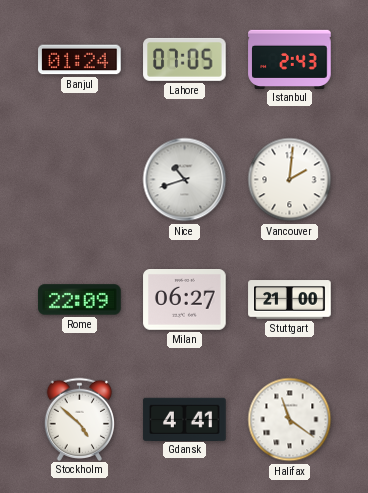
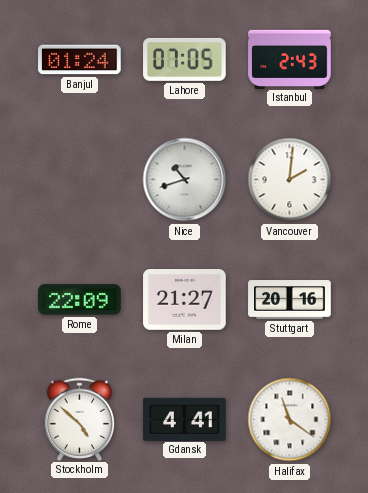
Milan: 06:27 -> 21:27 (185, 300)
Stuttgart: 21:00 -> 20:16 (290, 300)
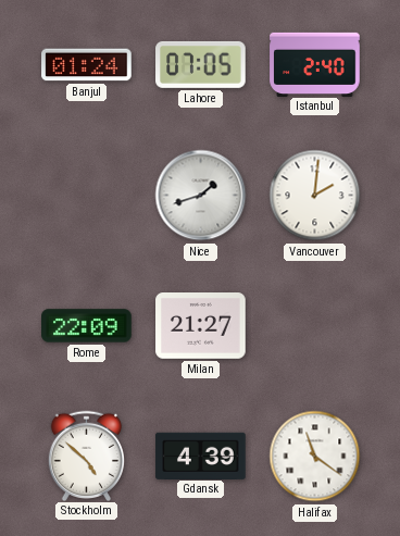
Istanbul: 2:43 -> 2:40 (315, 64)
Nice: 10:42 -> 1:42 (201, 196)
Stuttgart: 20:16 -> none (290, 300)
Gdansk: 4:41 -> 4:39 (201, 456)
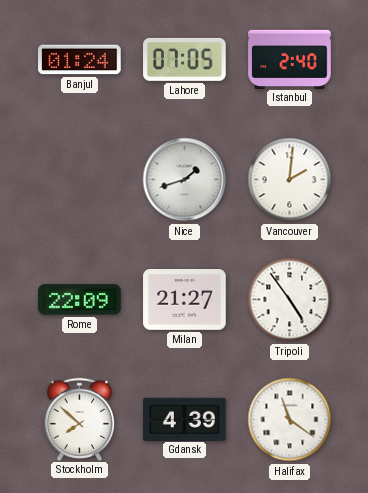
Tripoli: none -> 4:54 (290, 300)
Stockholm: 4:52 -> 7:52 (80, 419)
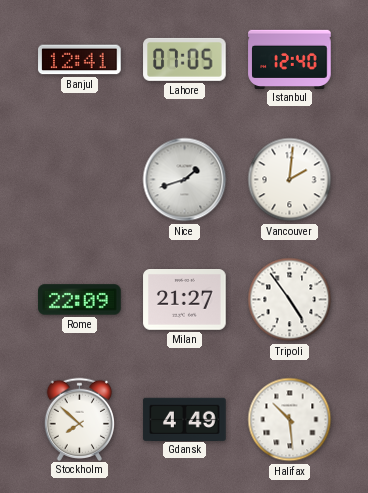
Banjul: 01:24 -> 12:41 (80, 60)
Istanbul: 2:40 -> 12:40 (290, 59)
Gdansk: 4:39 -> 4:49 (185, 419)
Halifax: 11:21 -> 10:29 (290, 420)
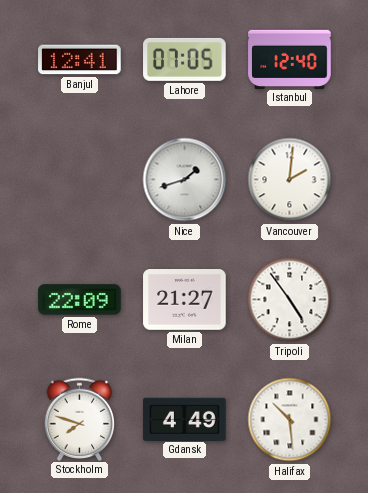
Stockholm: 7:52 -> 7:48 (80, 419)
